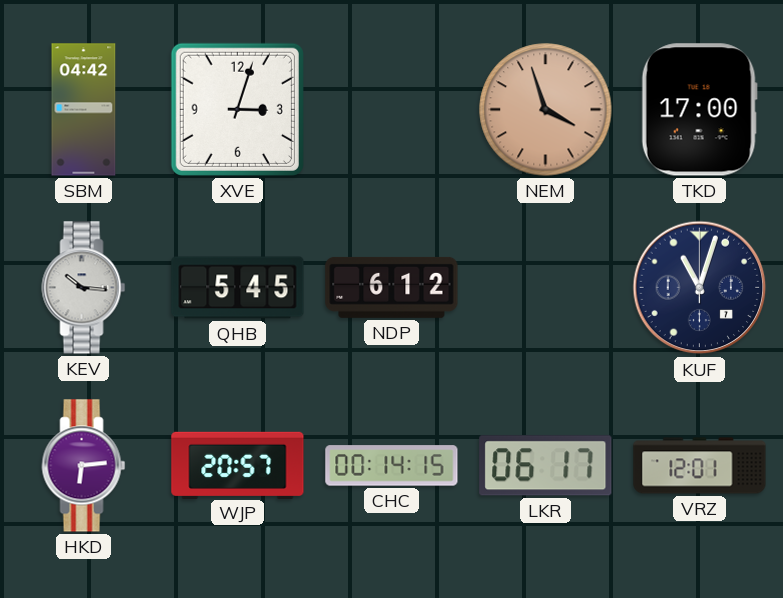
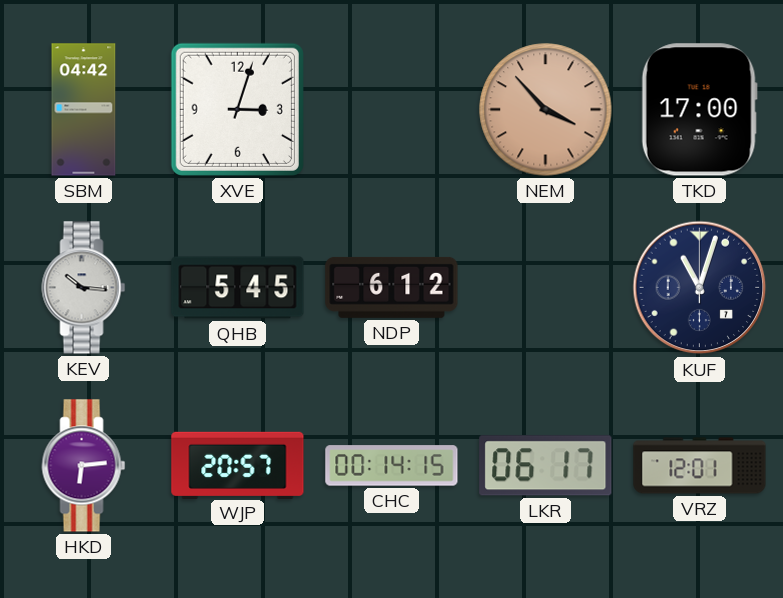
NEM: 3:57 -> 3:53 (546, 110)
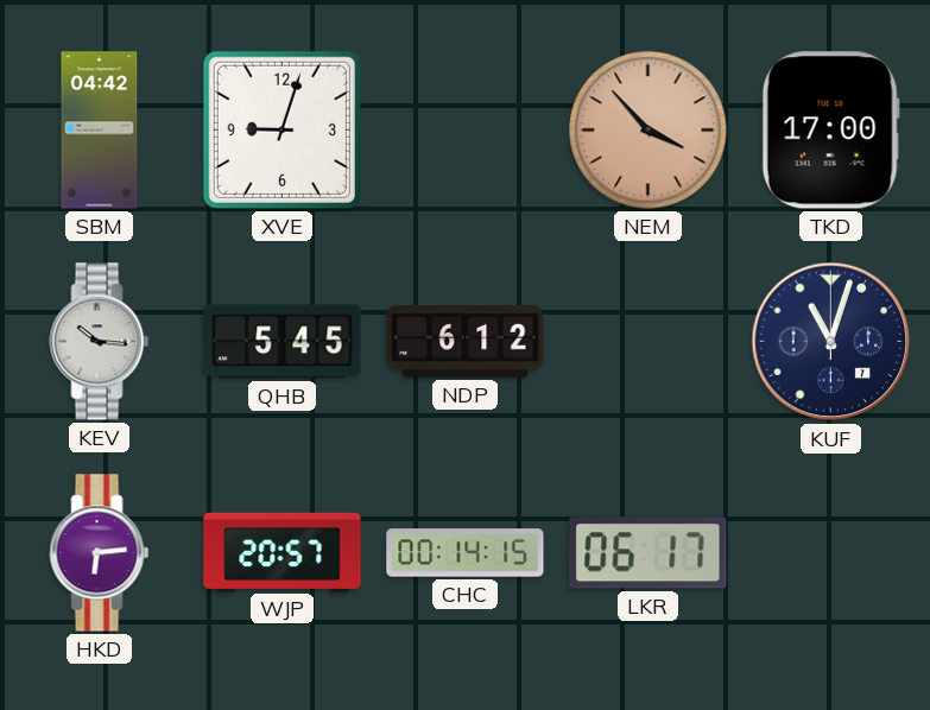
XVE: 3:03 -> 9:03 (281, 129)
VRZ: 12:01 -> none (700, 466)
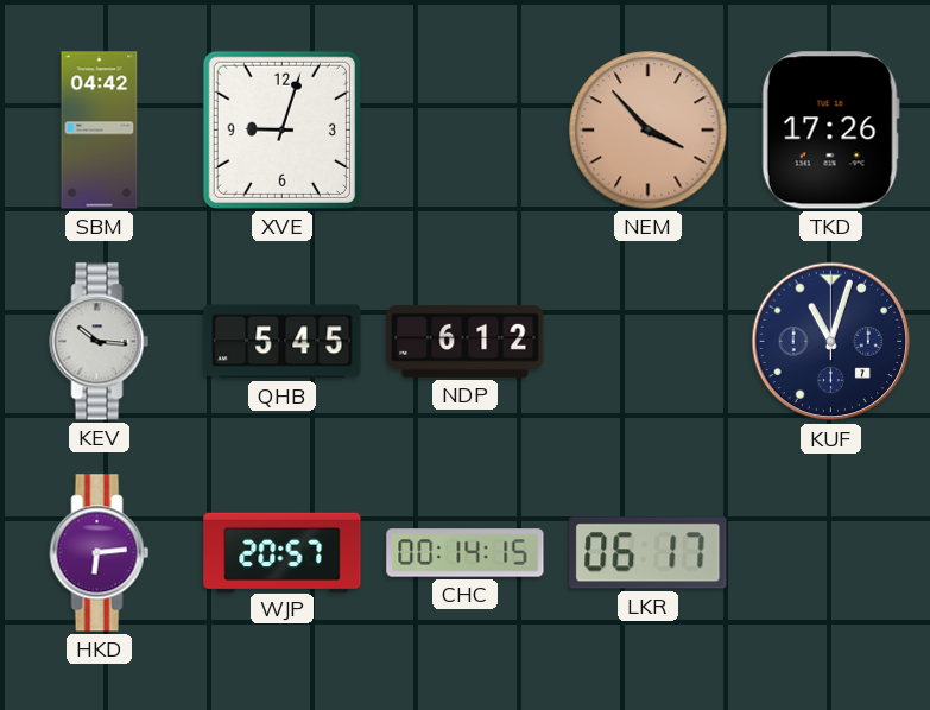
TKD: 17:00 -> 17:26 (830, 131)
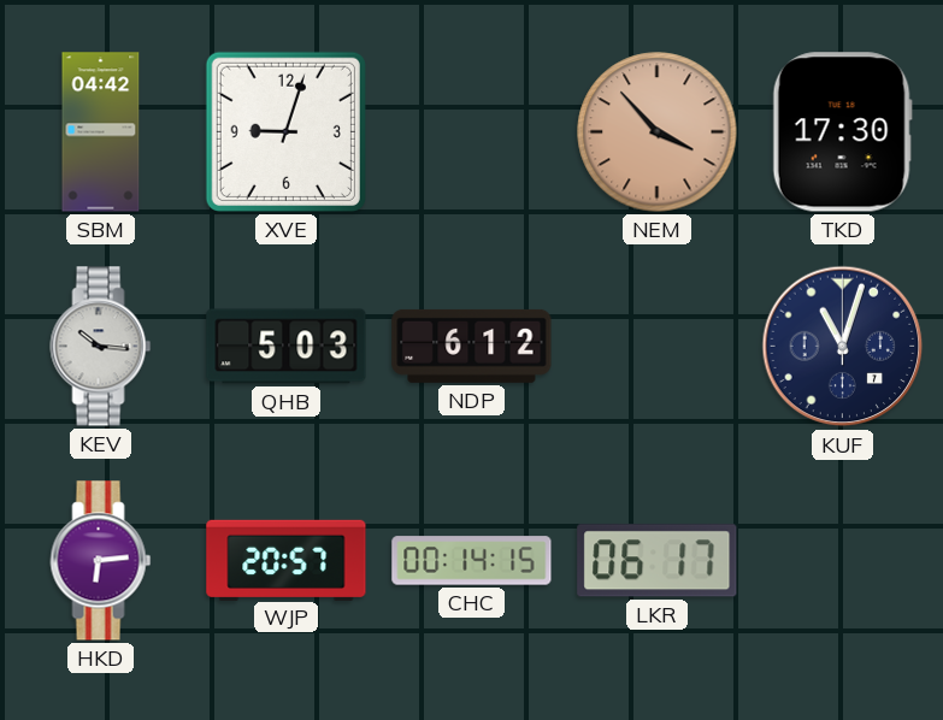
TKD: 17:26 -> 17:30 (842, 132)
QHB: 5:45 -> 5:03 (287, 347)
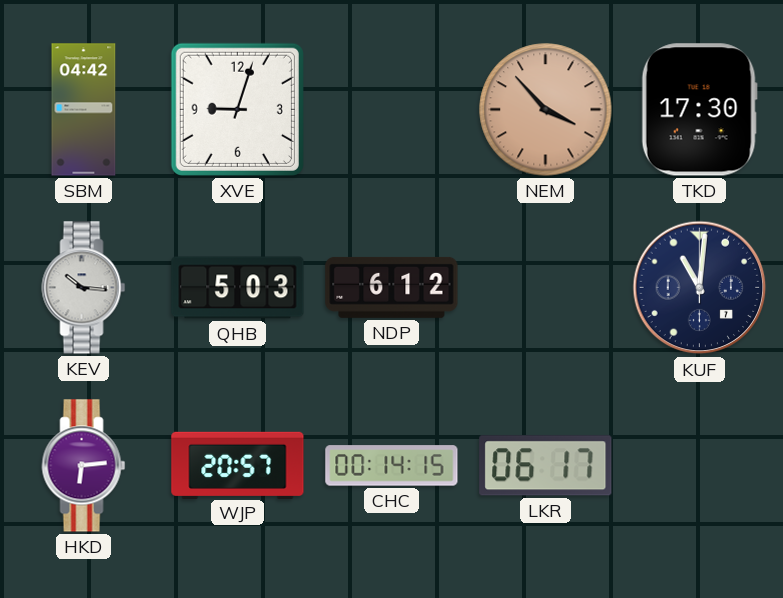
KUF: 11:03 -> 11:01 (700, 288)
